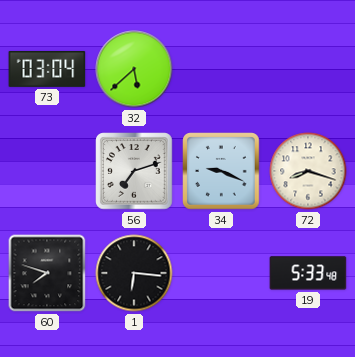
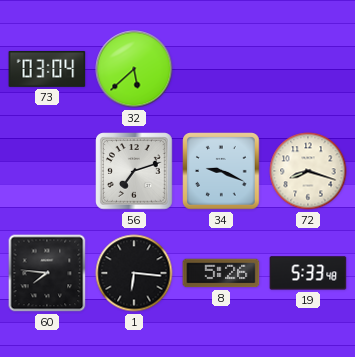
60: 7:48 -> 7:46 (47, 273)
8: none -> 5:26 (221, 273)
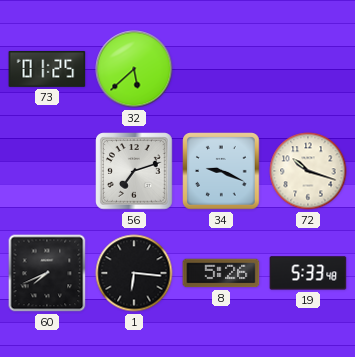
73: 03:04 -> 01:25 (47, 69)
72: 8:18 -> 10:18 (308, 171)
60: 7:46 -> 7:41 (47, 273)
